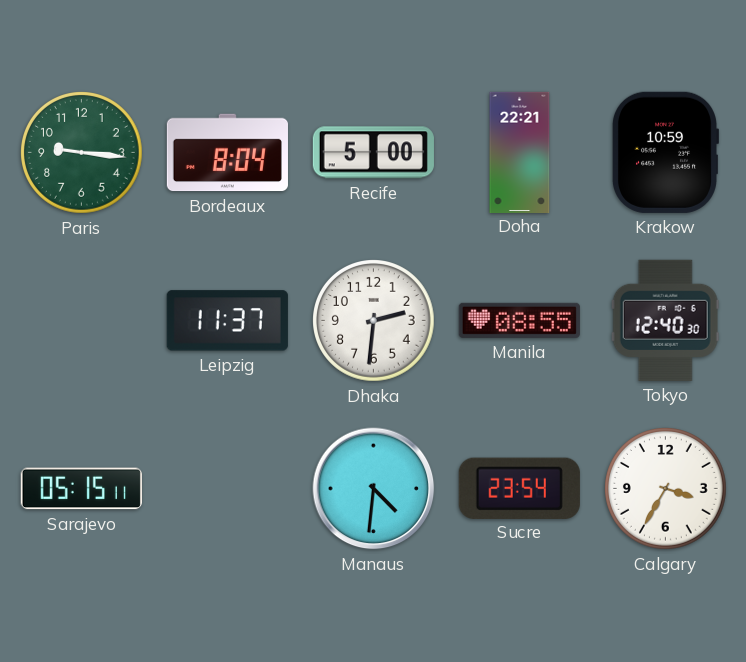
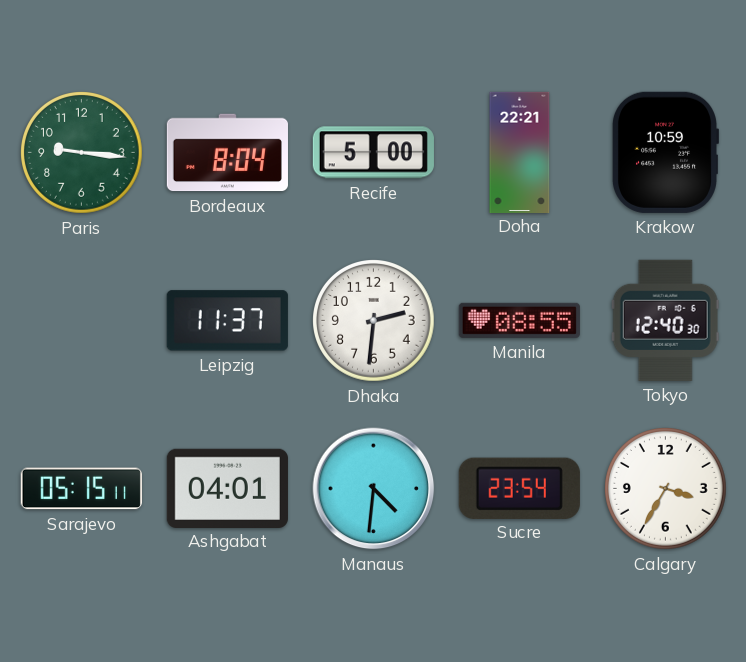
Ashgabat: none -> 04:01 (227, 488)
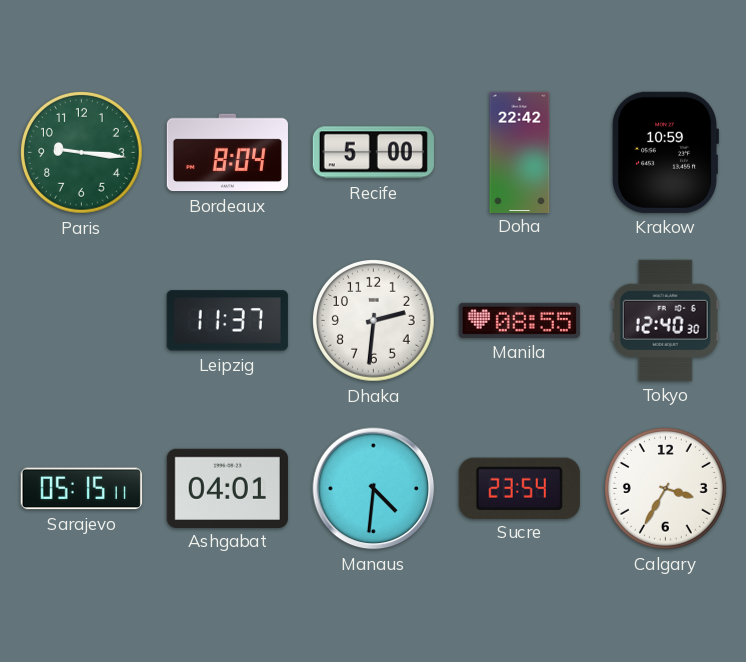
Doha: 22:21 -> 22:42 (520, 152)
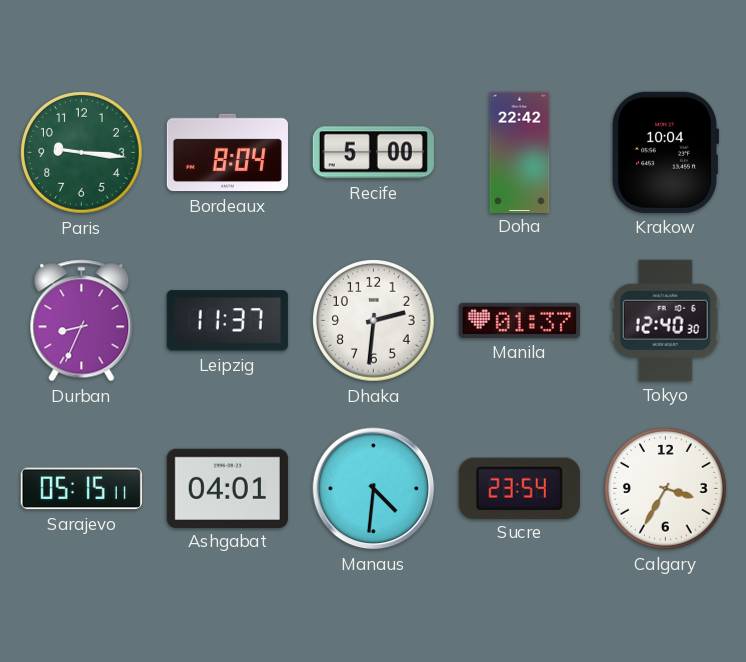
Krakow: 10:59 -> 10:04 (664, 152)
Durban: none -> 8:34 (82, 321)
Manila: 08:55 -> 01:37 (519, 320)
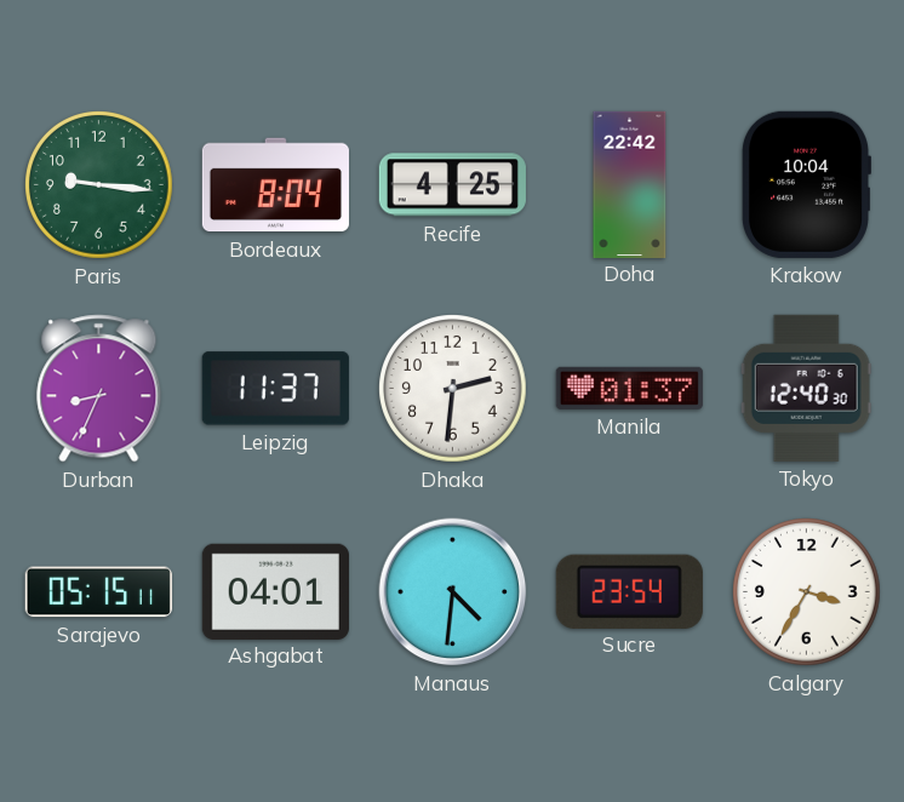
Recife: 5:00 -> 4:25 (452, 185)
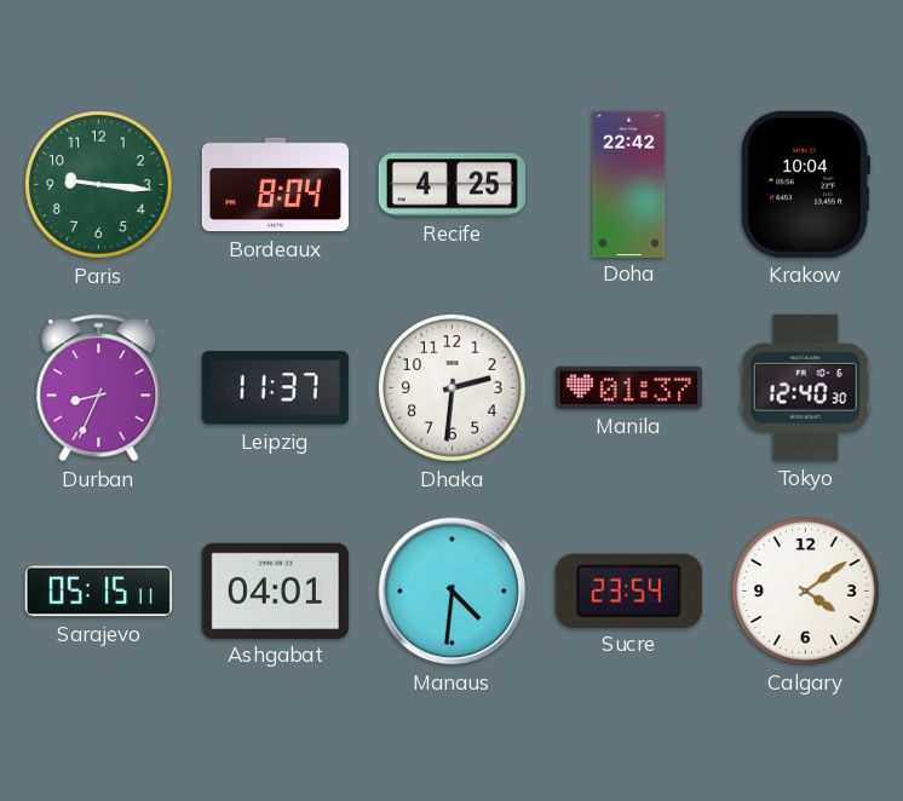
Calgary: 3:35 -> 4:09 (806, 592)
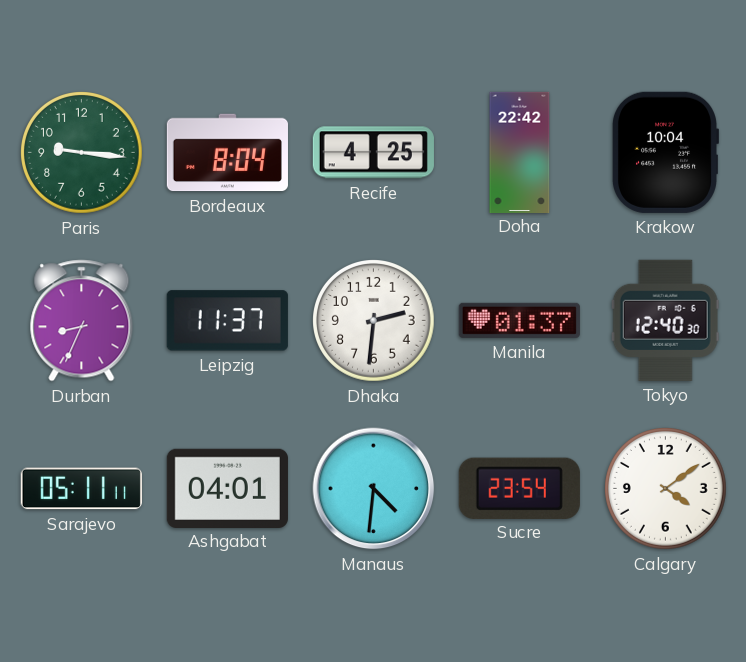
Sarajevo: 05:15 -> 05:11 (81, 489)
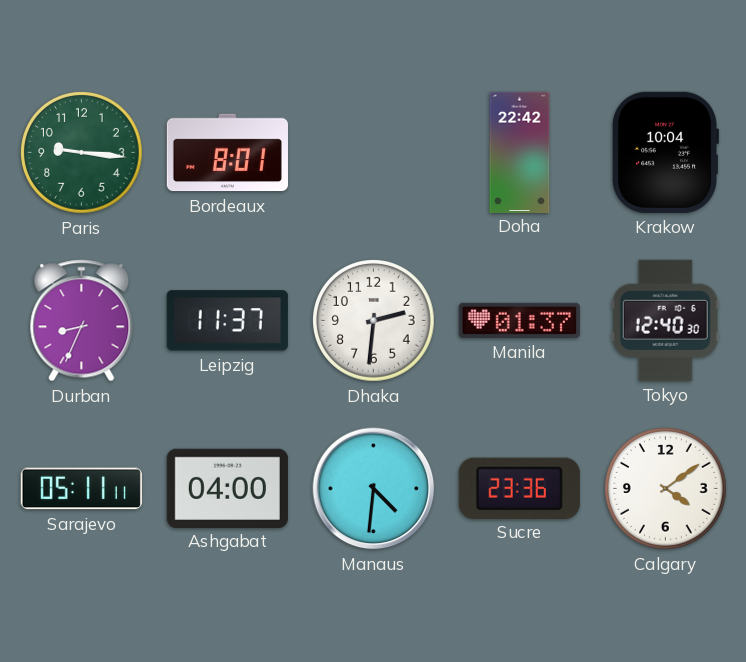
Bordeaux: 8:04 -> 8:01 (227, 153)
Recife: 4:25 -> none (373, 153)
Ashgabat: 04:01 -> 04:00 (227, 488)
Sucre: 23:54 -> 23:36 (519, 488)
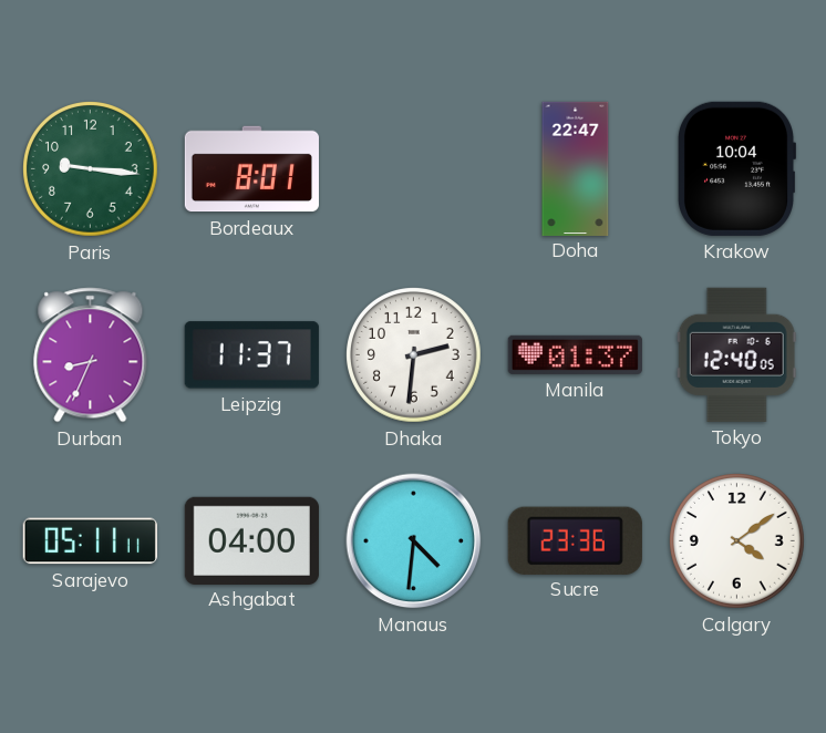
Doha: 22:42 -> 22:47 (576, 168)
Tokyo: 12:40:30 -> 12:40:05 (736, 354)
